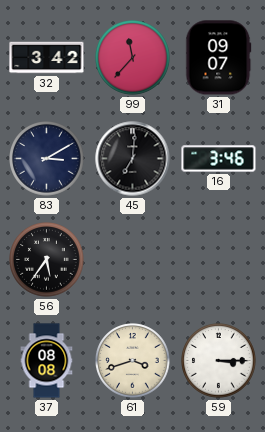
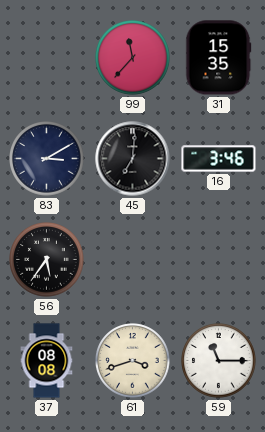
32: 3:42 -> none (47, 58)
31: 09:07 -> 15:35 (219, 58)
59: 3:15 -> 11:15 (219, 361)
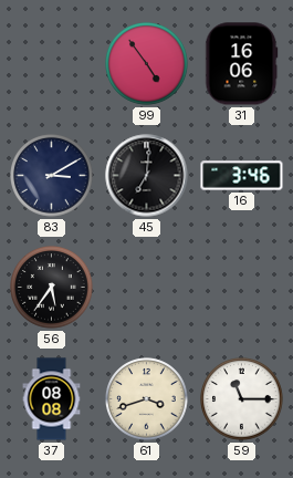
99: 11:37 -> 4:54 (147, 64)
31: 15:35 -> 16:06 (242, 64)
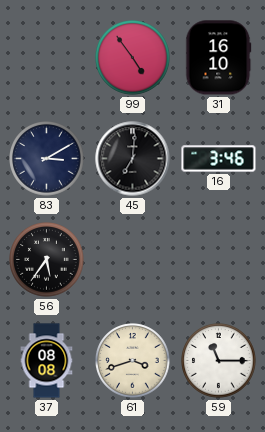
31: 16:06 -> 16:10 (219, 58)
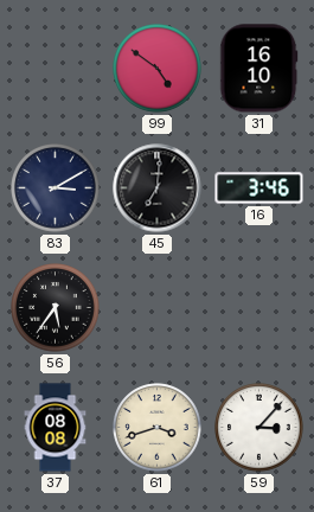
99: 4:54 -> 4:51 (158, 69)
59: 11:15 -> 3:07 (259, 428)
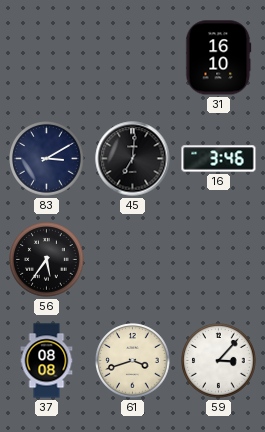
99: 4:51 -> none (158, 69)
